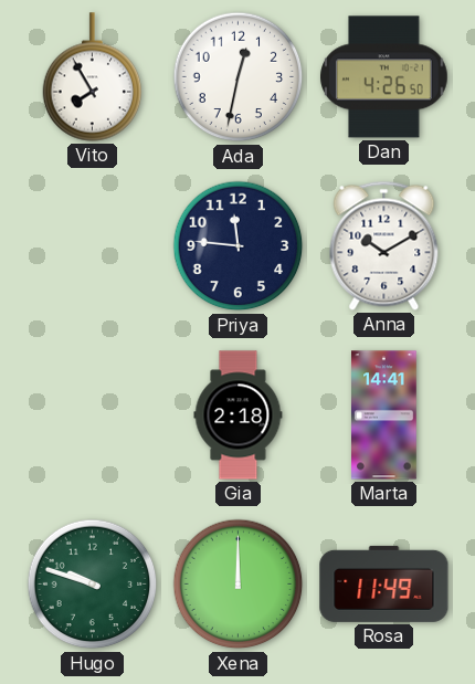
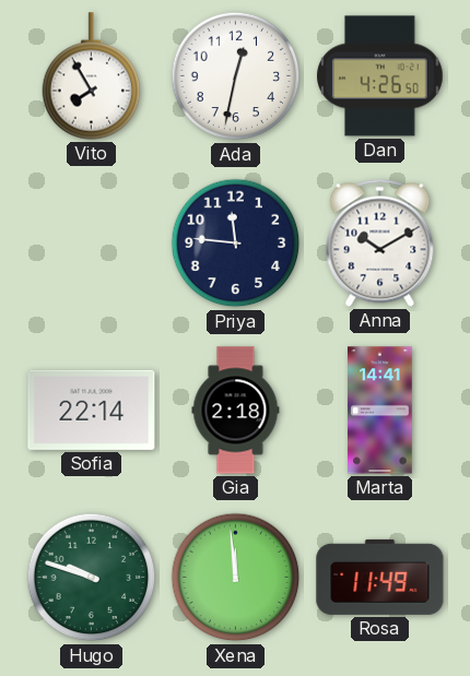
Sofia: none -> 22:14 (92, 410)
Xena: 12:00 -> 11:59 (236, 578)
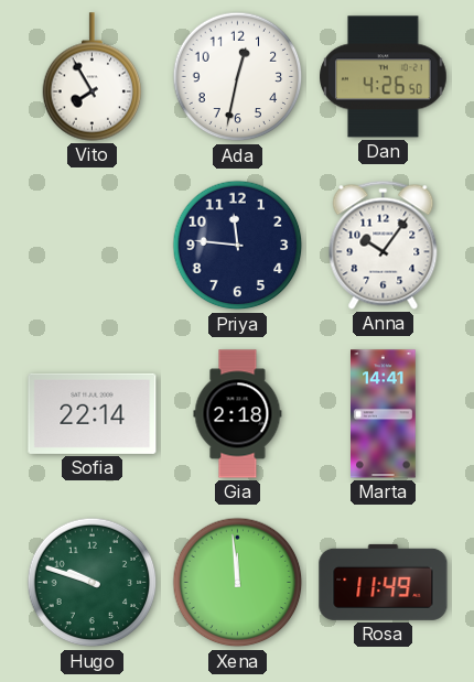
Anna: 10:10 -> 10:06 (384, 245)
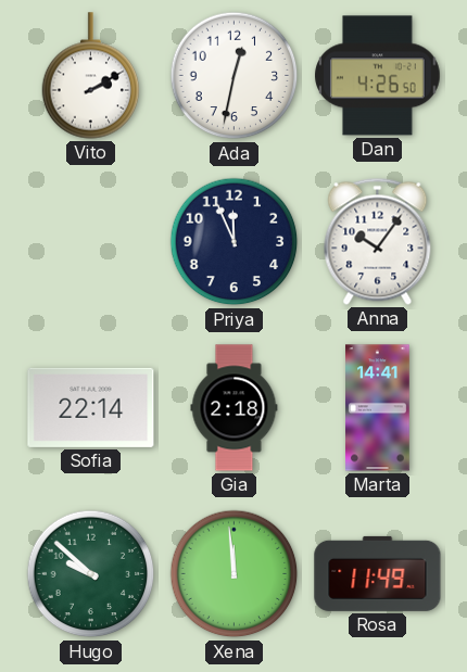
Vito: 7:55 -> 2:10 (91, 76)
Priya: 11:46 -> 11:56 (235, 242)
Hugo: 9:48 -> 9:52 (91, 574)
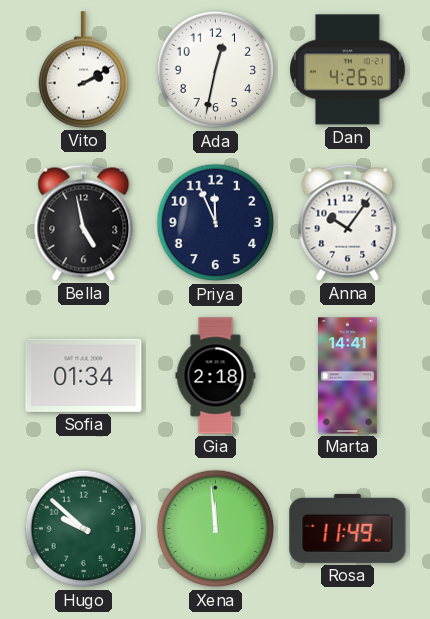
Bella: none -> 4:58 (84, 222)
Sofia: 22:14 -> 01:34 (84, 375)
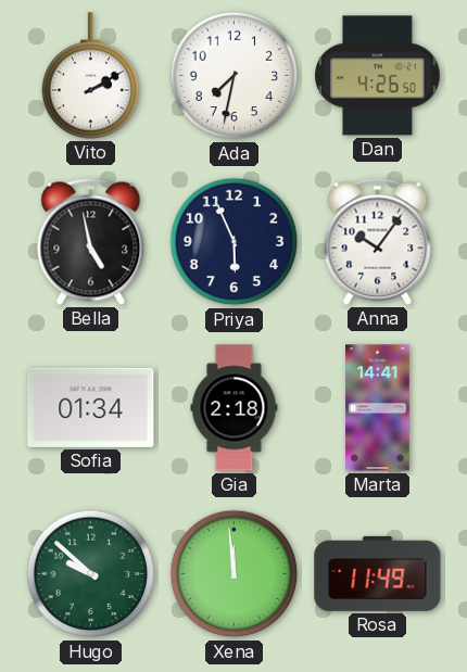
Ada: 12:32 -> 7:32 (235, 76)
Priya: 11:56 -> 5:56 (235, 242)
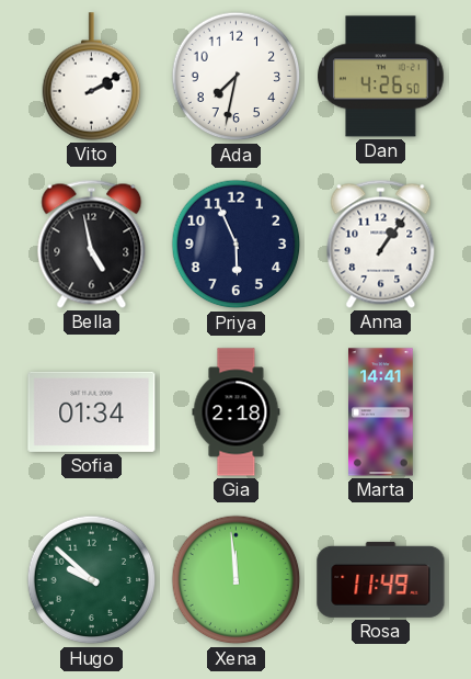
Anna: 10:06 -> 1:06 (381, 244)
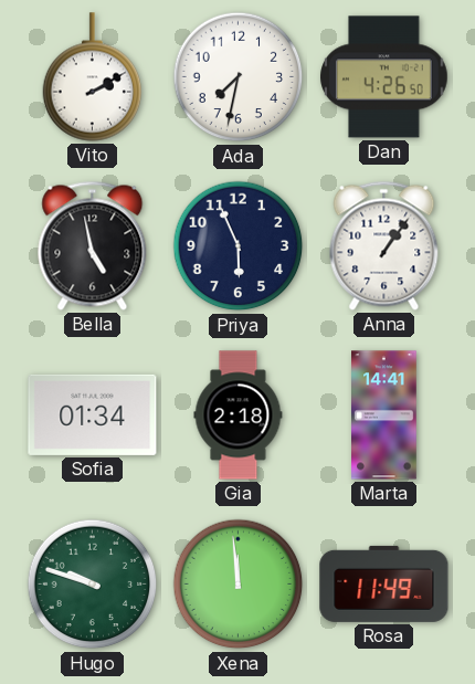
Hugo: 9:52 -> 9:48 (93, 585)
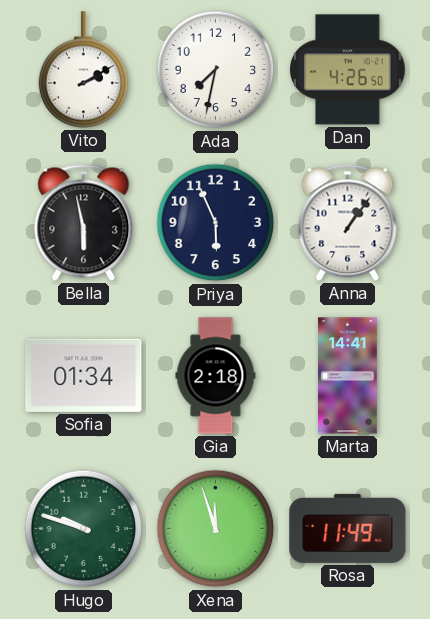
Bella: 4:58 -> 5:58 (84, 222)
Xena: 11:59 -> 11:57 (216, 529)
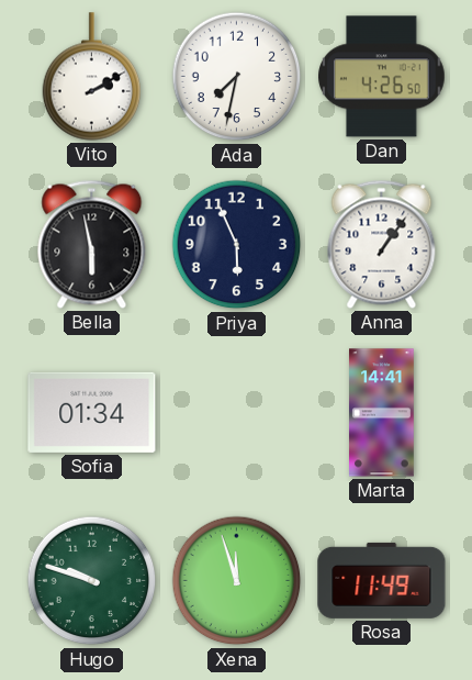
Gia: 2:18 -> none (216, 376)
